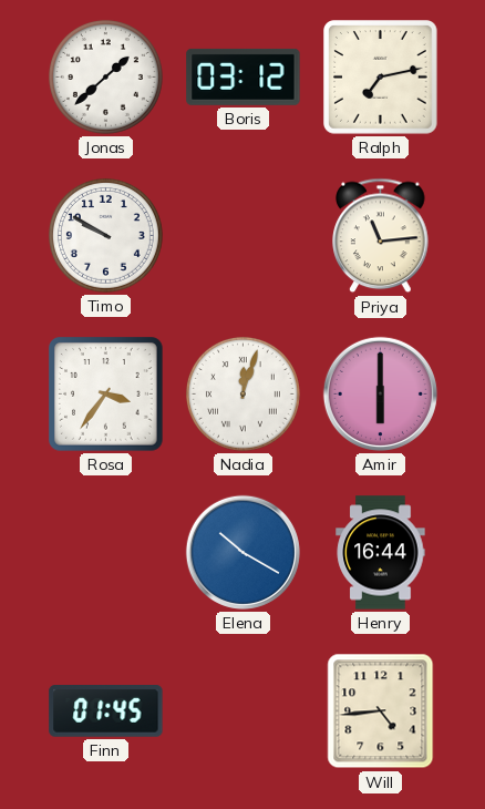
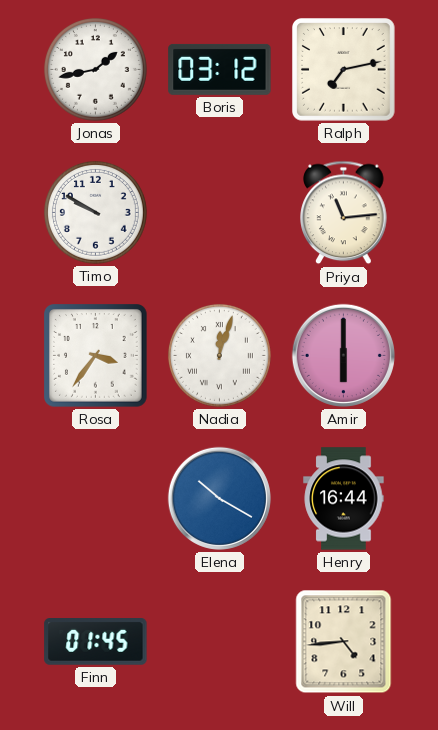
Jonas: 1:38 -> 1:43 (95, 69)
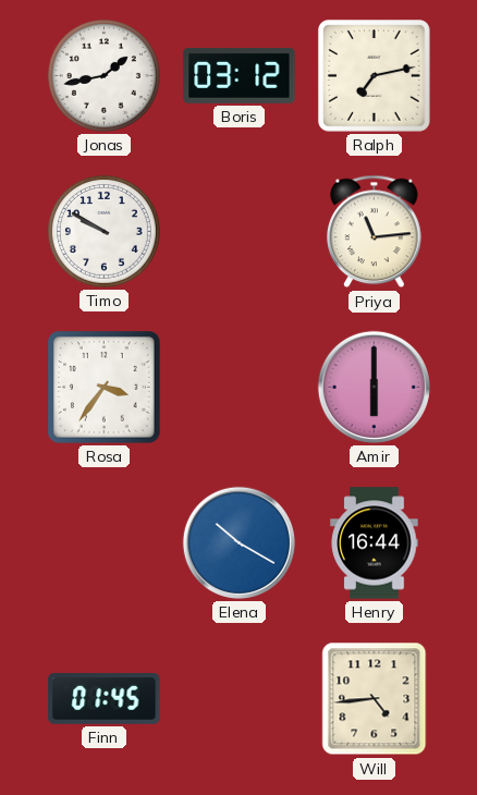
Nadia: 12:03 -> none (219, 355)
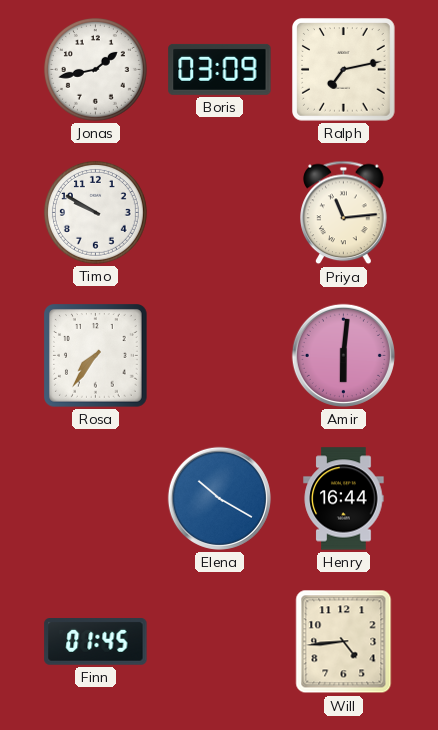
Boris: 03:12 -> 03:09 (220, 69)
Rosa: 3:36 -> 7:36 (96, 356)
Amir: 6:00 -> 6:01 (343, 355)
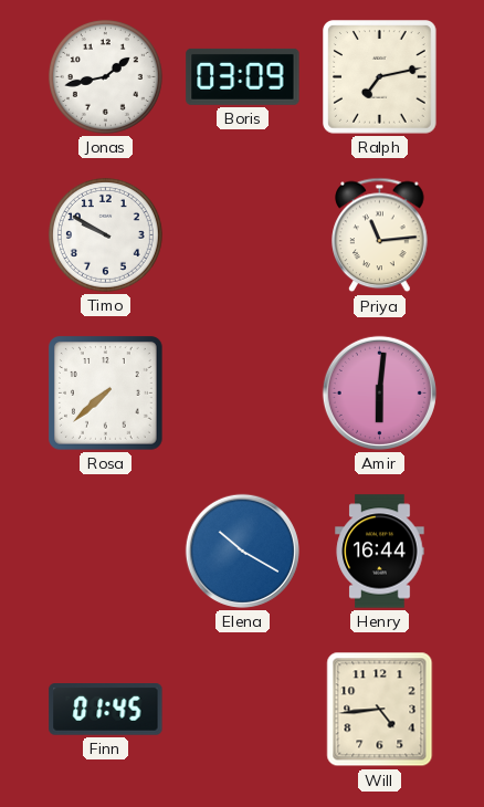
Rosa: 7:36 -> 7:38 (106, 394)
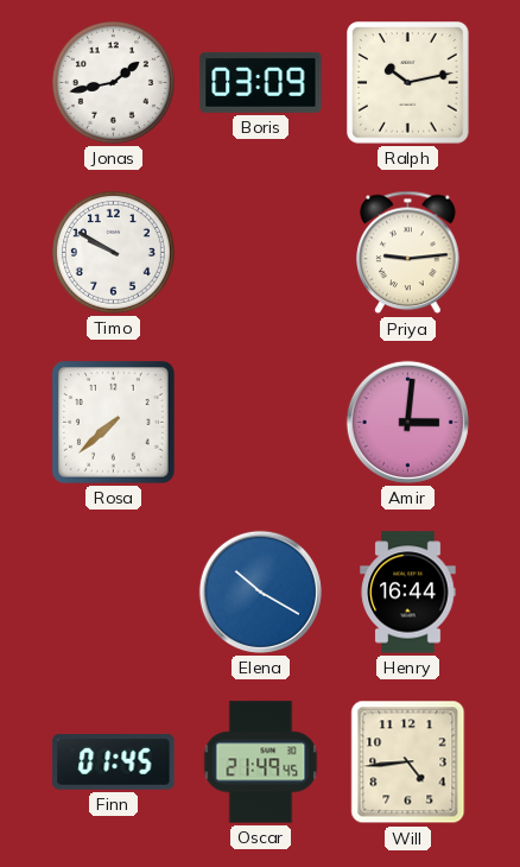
Ralph: 7:13 -> 10:13 (408, 83)
Priya: 11:14 -> 9:14 (408, 253)
Amir: 6:01 -> 3:01 (407, 422)
Oscar: none -> 21:49 (261, 762)
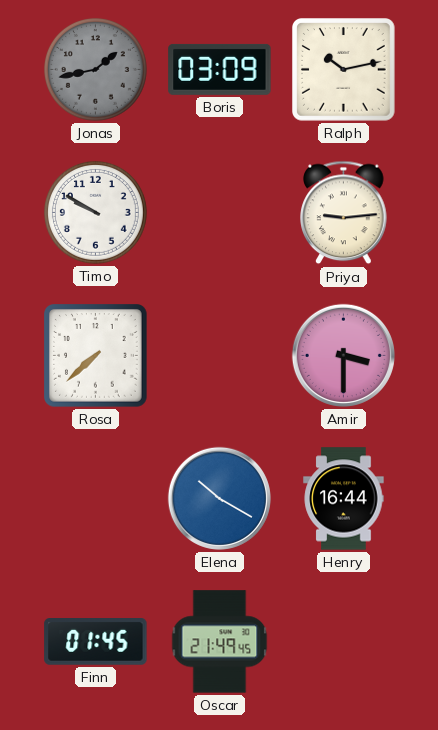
Jonas dial: white -> grey (95, 69)
Amir: 3:01 -> 3:30 (343, 355)
Will: 4:44 -> none (408, 762)
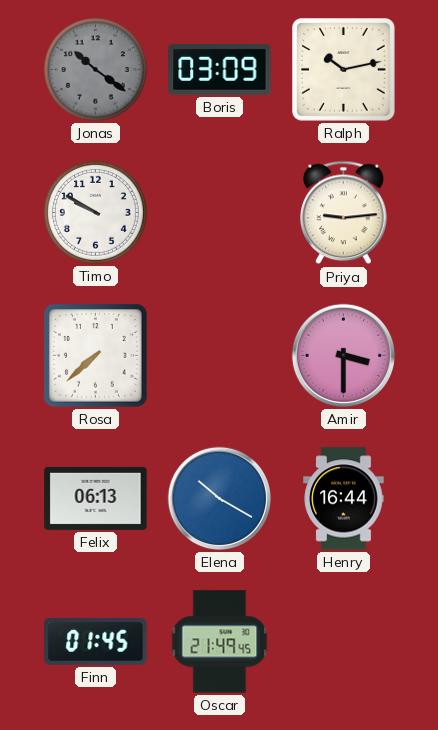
Jonas: 1:43 -> 10:21 (95, 69)
Felix: none -> 06:13 (96, 498)
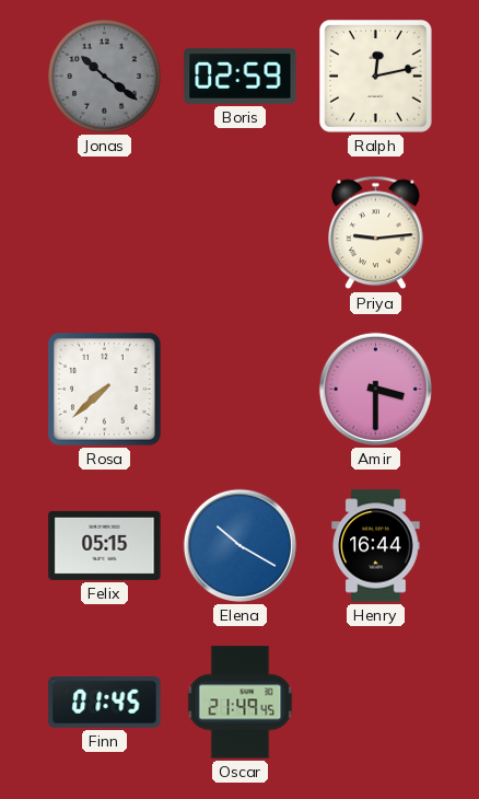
Boris: 03:09 -> 02:59 (241, 76)
Ralph: 10:13 -> 12:13 (376, 77)
Timo: 9:50 -> none (95, 212)
Felix: 06:13 -> 05:15 (105, 545)
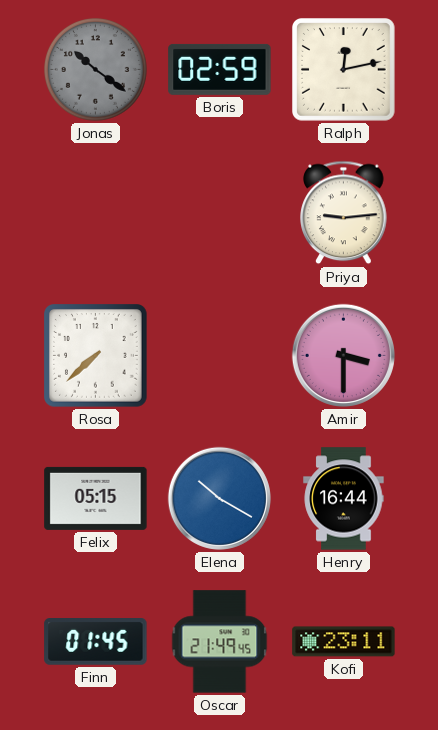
Kofi: none -> 23:11 (344, 642)
